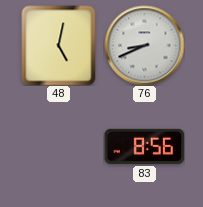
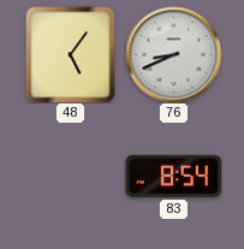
48: 5:02 -> 5:06 (71, 54)
83: 8:56 -> 8:54 (173, 176)
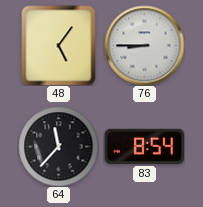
76: 8:41 -> 8:45 (144, 45)
64: none -> 11:37 (58, 146)
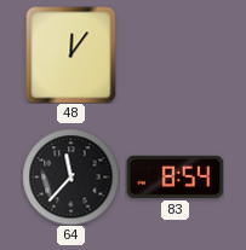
48: 5:06 -> 12:06 (71, 54)
76: 8:45 -> none (144, 45)
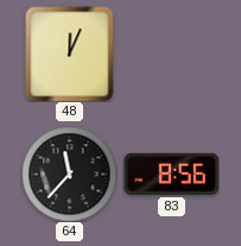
48: 12:06 -> 12:04 (70, 53)
83: 8:54 -> 8:56 (171, 174)
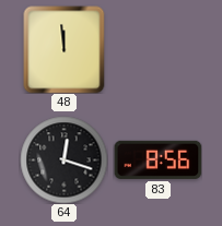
48: 12:04 -> 11:59 (65, 49)
64: 11:37 -> 12:18 (63, 159)
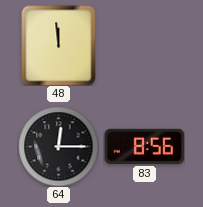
64: 12:18 -> 12:15 (58, 146)
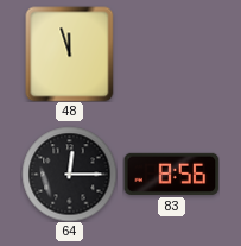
48: 11:59 -> 11:57 (70, 53)
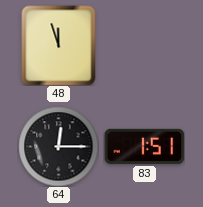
83: 8:56 -> 1:51 (144, 146)
